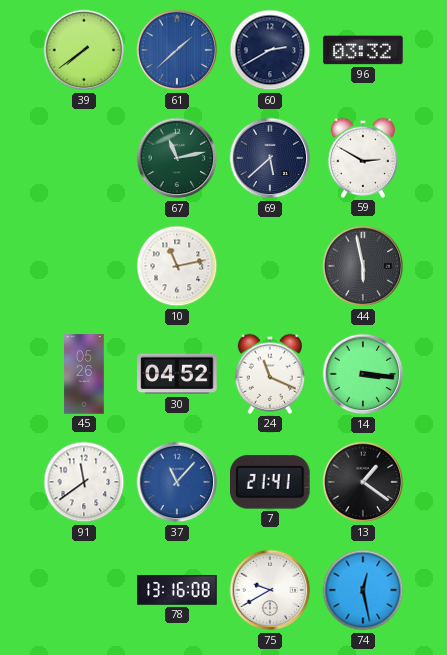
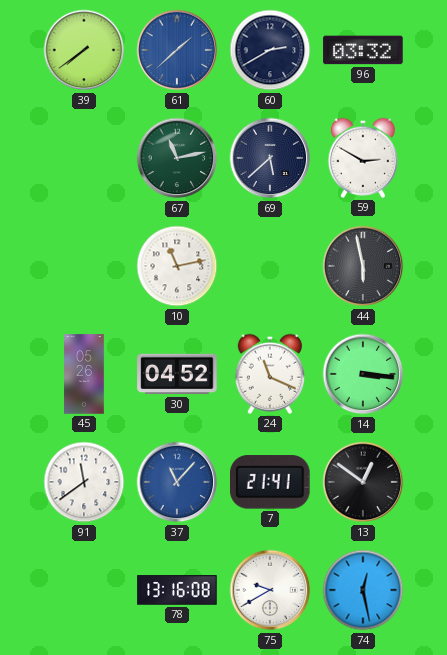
13: 1:21 -> 12:51 (363, 482)
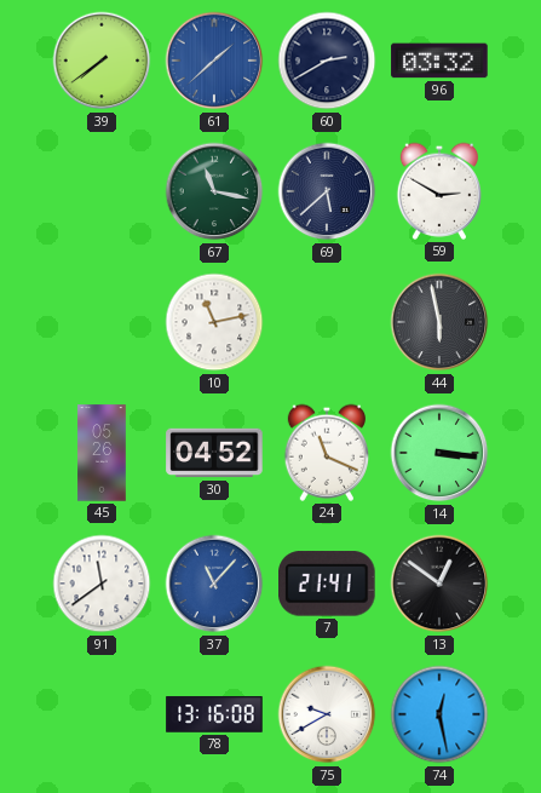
67: 11:13 -> 11:17 (214, 191)
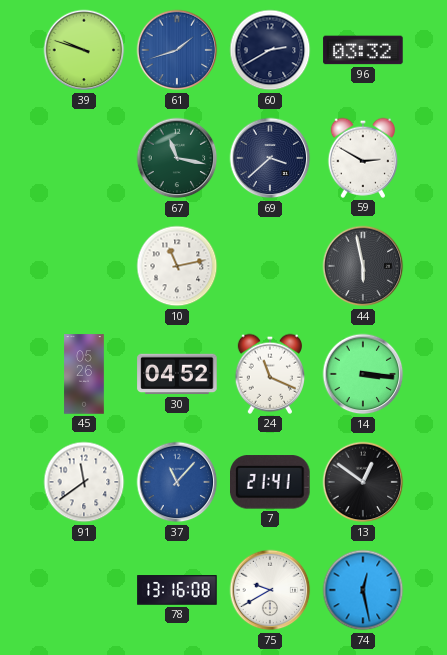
39: 7:39 -> 9:48 (84, 50)
61: 1:38 -> 1:42 (177, 50)
69: 5:38 -> 3:38 (270, 158)
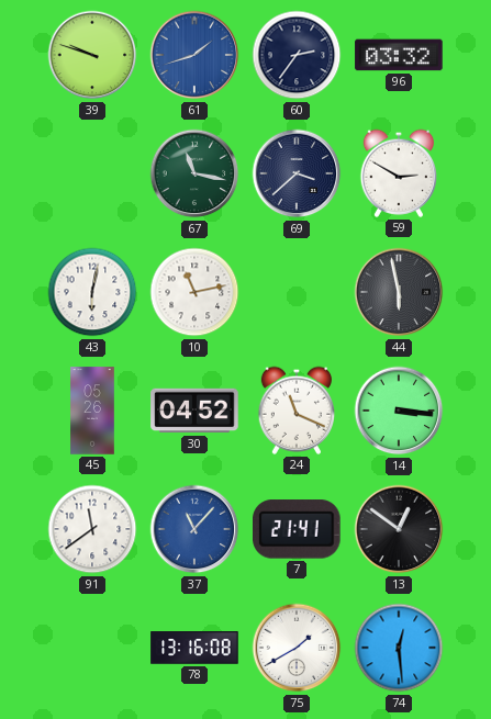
60: 2:40 -> 2:36 (297, 55)
43: none -> 6:02 (92, 292)
75: 9:40 -> 1:40 (297, 648)
74: 12:28 -> 12:29 (399, 648)
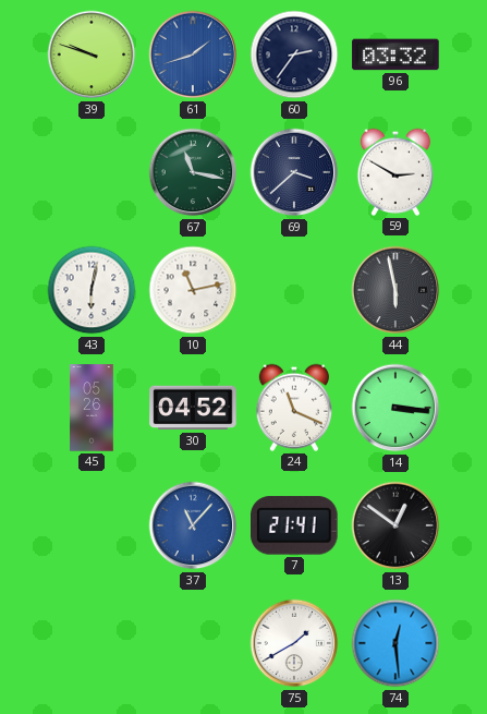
91: 11:39 -> none (92, 529)
78: 13:16 -> none (194, 648)
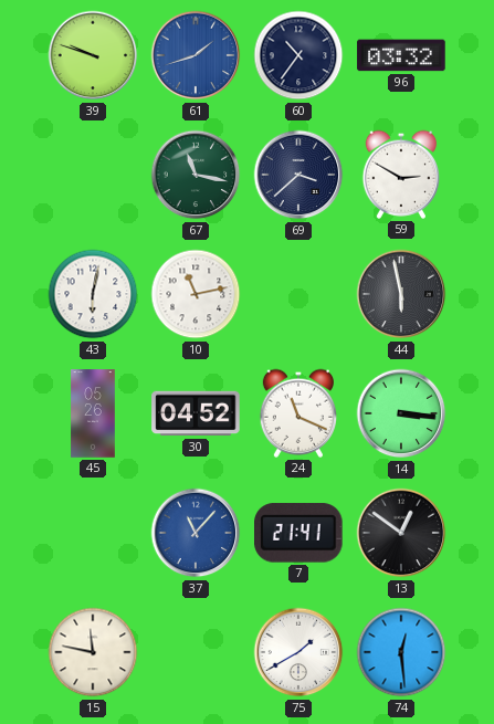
60: 2:36 -> 10:36 (298, 55)
15: none -> 11:47 (93, 652)
